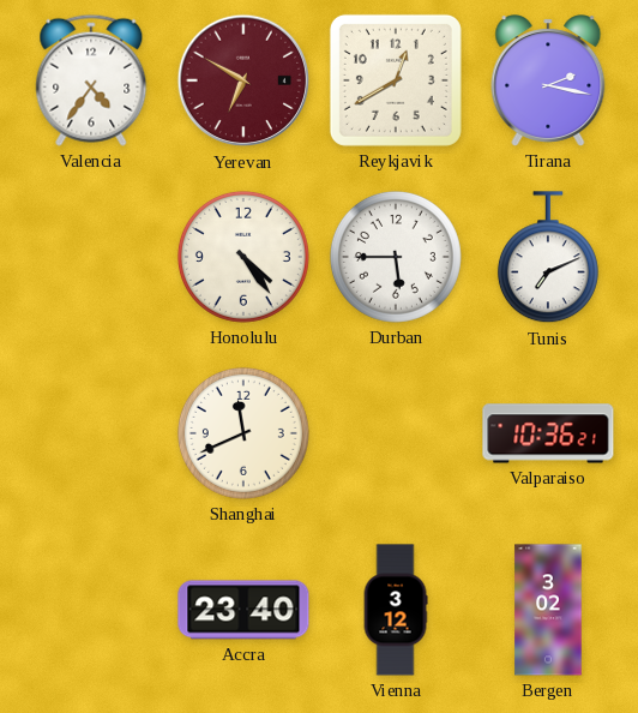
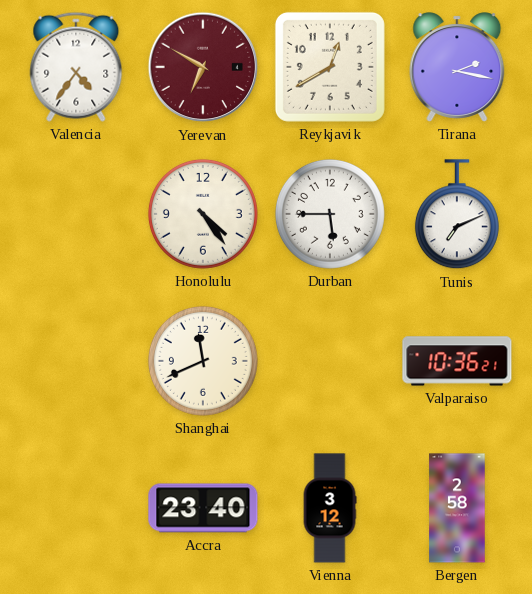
Bergen: 3:02 -> 2:58 (457, 508)
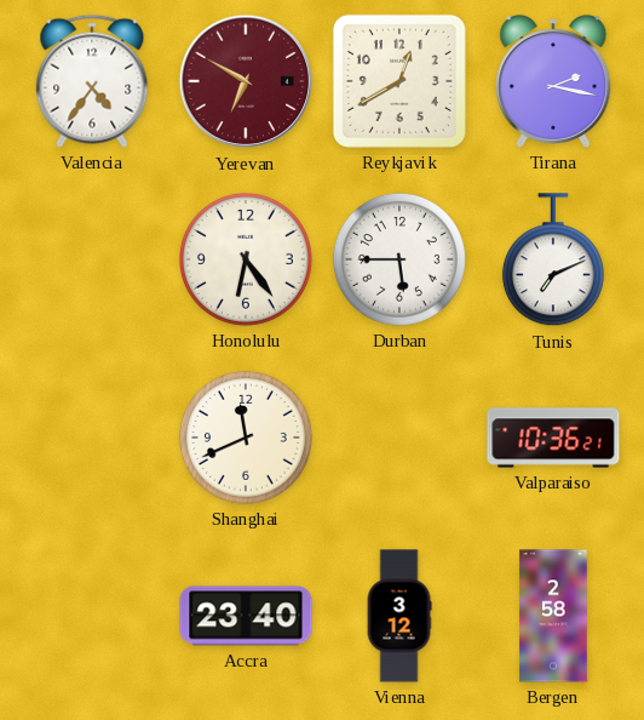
Honolulu: 4:24 -> 6:24 (246, 259)
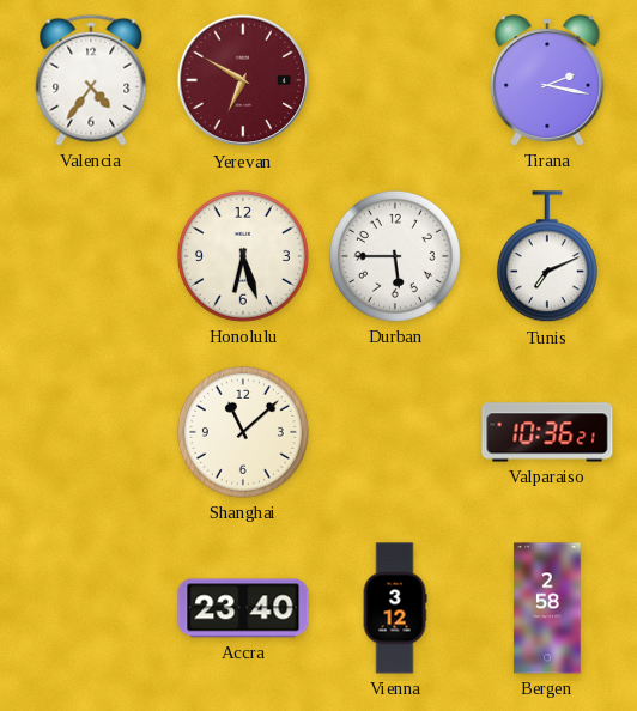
Reykjavik: 12:40 -> none (399, 81)
Honolulu: 6:24 -> 6:27 (243, 256)
Shanghai: 11:41 -> 11:08 (243, 432)
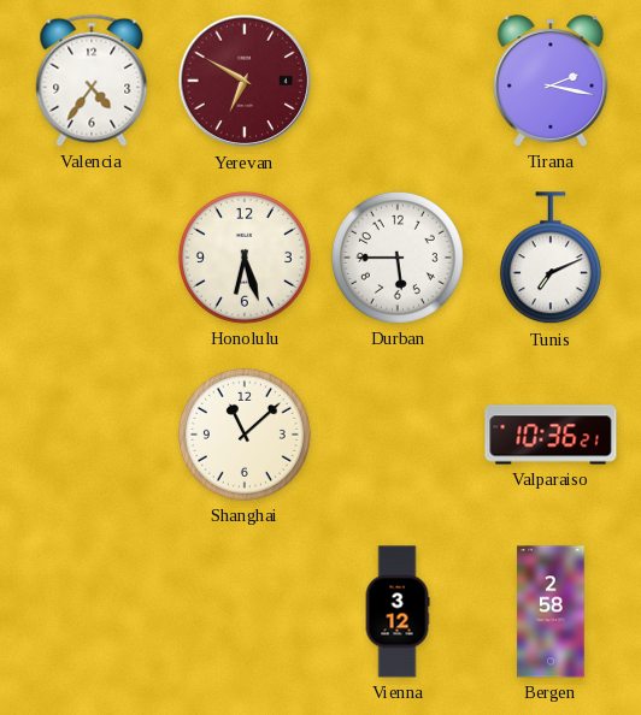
Accra: 23:40 -> none (243, 608)
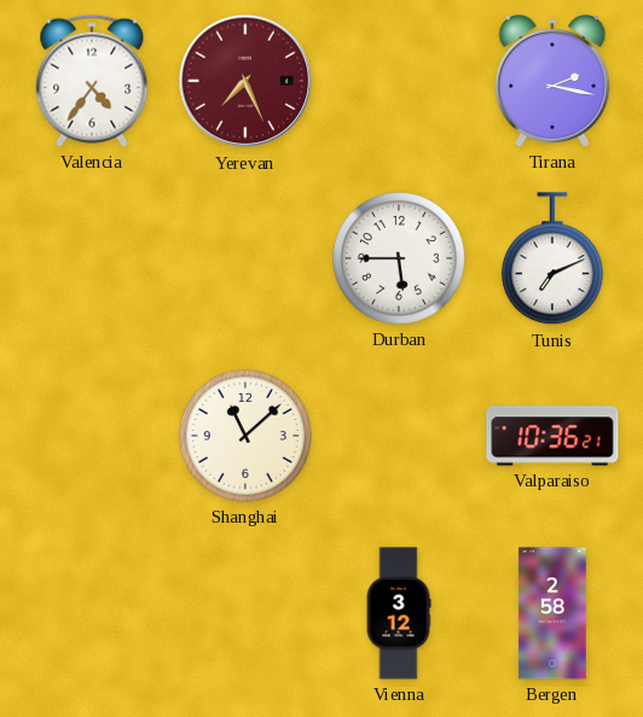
Yerevan: 6:50 -> 7:26 (245, 81)
Honolulu: 6:27 -> none (245, 258)
